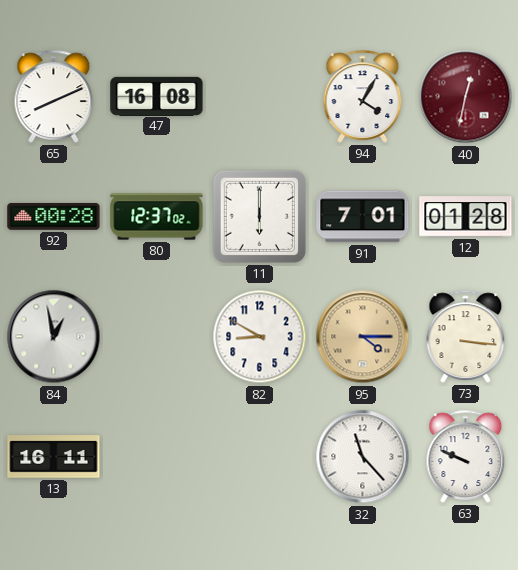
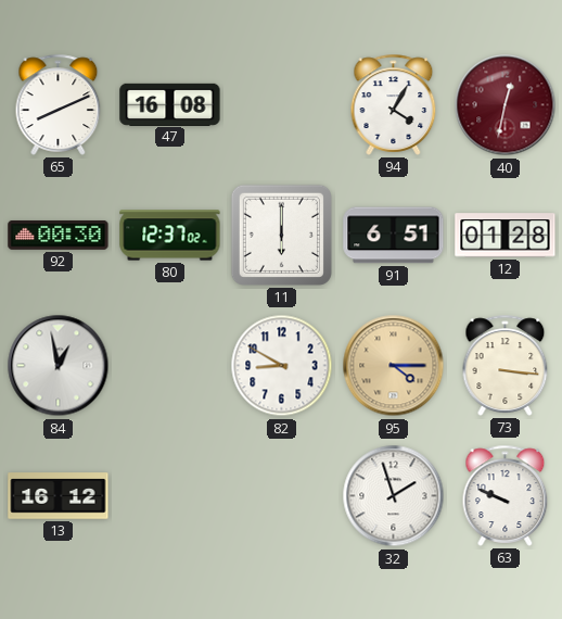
92: 00:28 -> 00:30 (59, 236)
91: 7:01 -> 6:51 (394, 236)
13: 16:11 -> 16:12 (59, 496)
32: 11:23 -> 1:57 (394, 496)
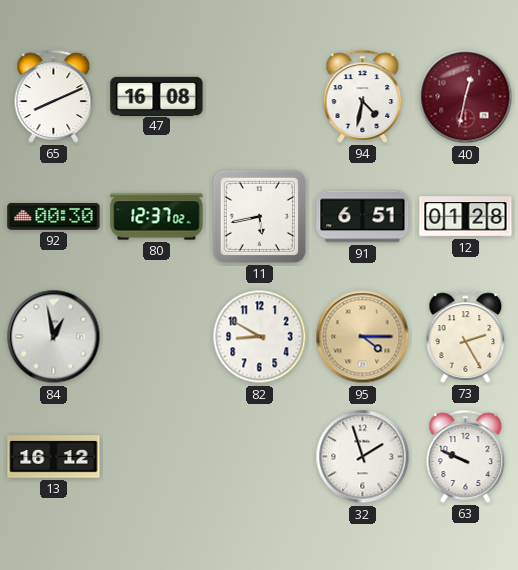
94: 4:05 -> 4:32 (363, 96)
11: 6:00 -> 5:43 (259, 216)
73: 3:16 -> 2:25 (466, 336)
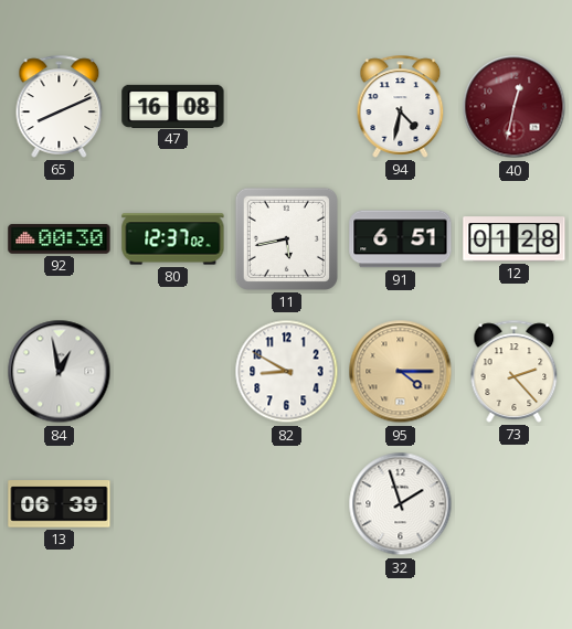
73: 2:25 -> 2:23 (515, 371)
13: 16:12 -> 06:39 (60, 504)
63: 9:49 -> none (466, 456)
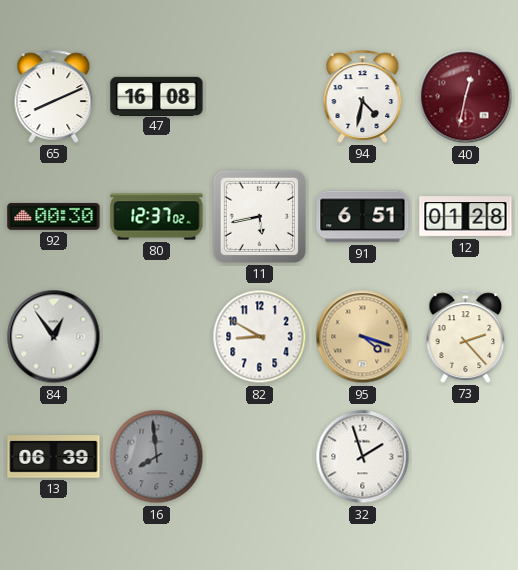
84: 12:58 -> 12:54 (54, 337)
95: 4:15 -> 4:18 (363, 337)
16: none -> 7:59 (157, 457)
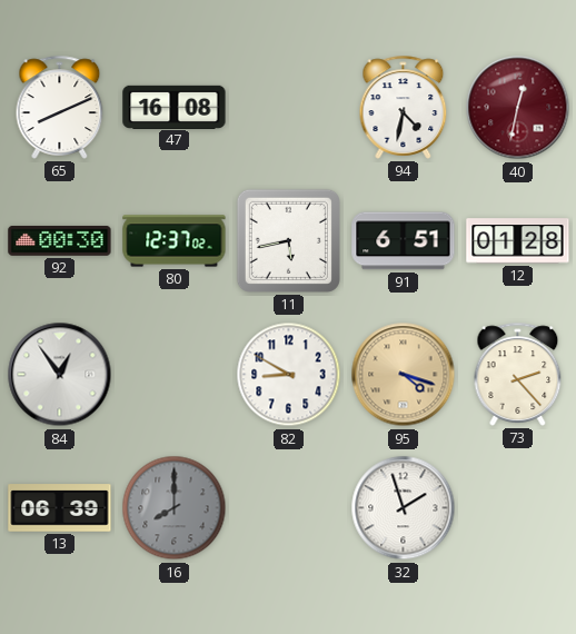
16: 7:59 -> 8:00 (175, 508)
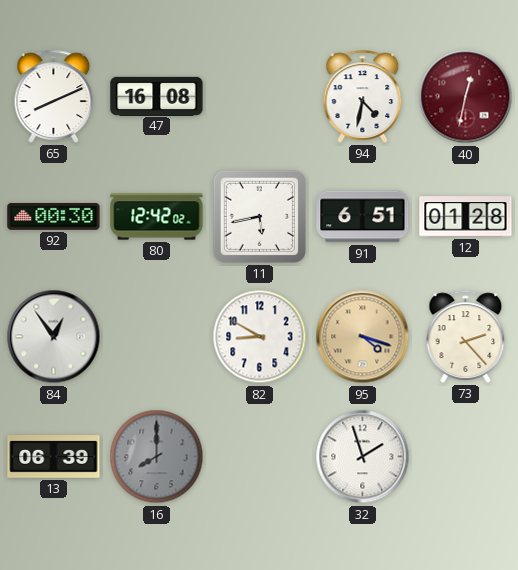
80: 12:37 -> 12:42 (157, 217)
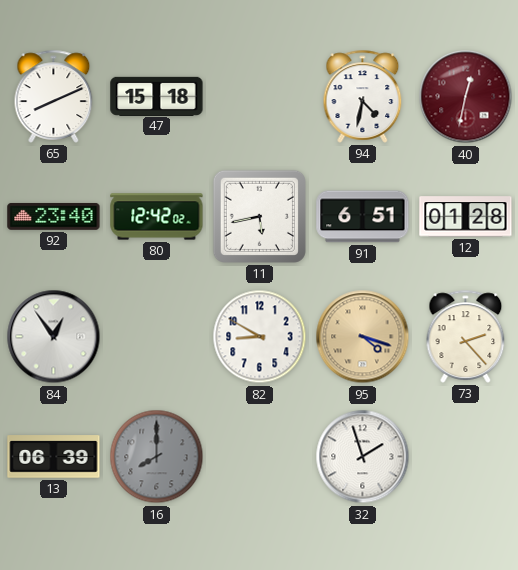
47: 16:08 -> 15:18 (157, 96)
92: 00:30 -> 23:40 (54, 217)
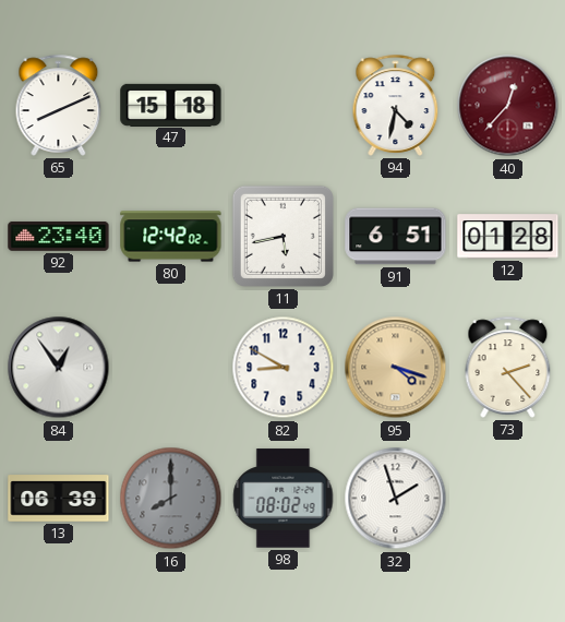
40: 12:32 -> 12:37 (508, 106)
98: none -> 08:02 (284, 499)
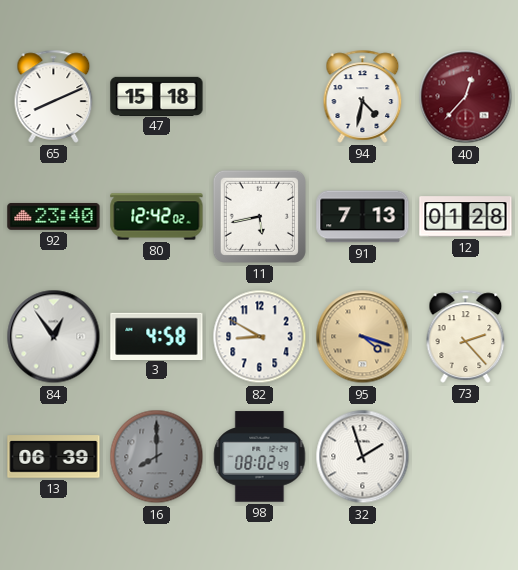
91: 6:51 -> 7:13 (363, 217)
3: none -> 4:58 (157, 336)
